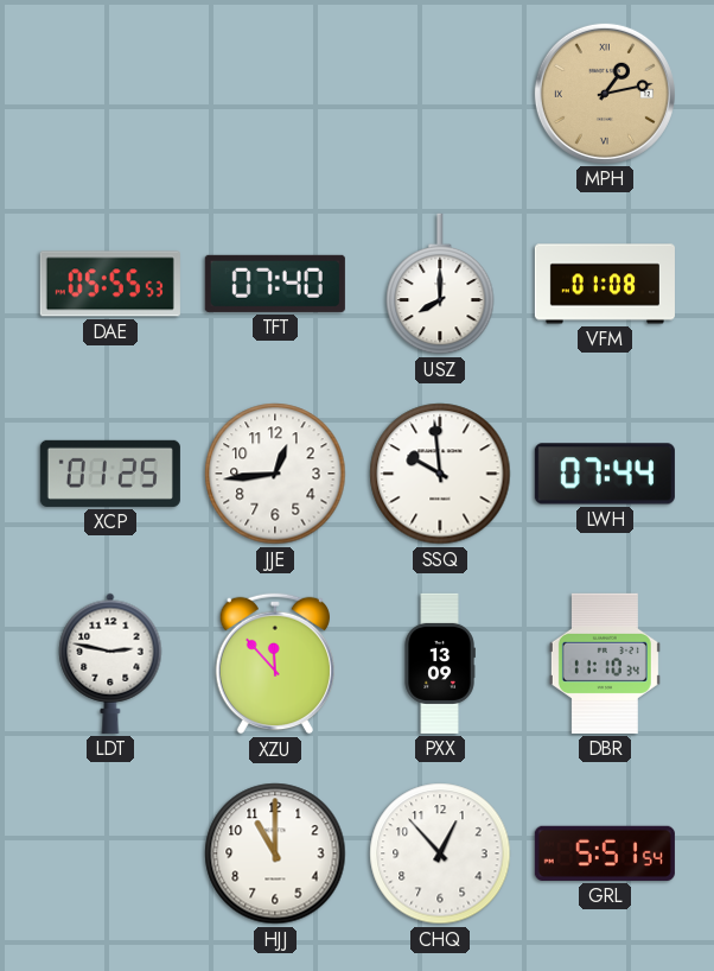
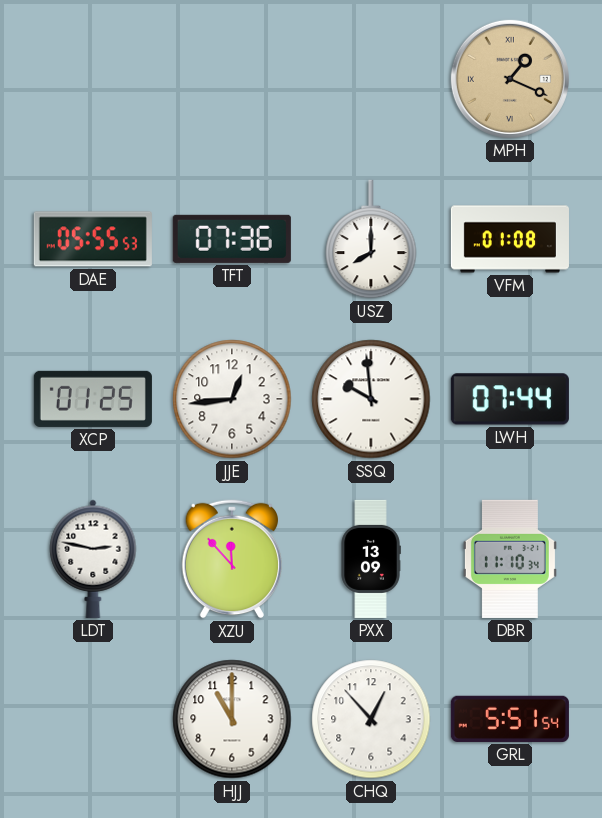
MPH: 1:13 -> 1:19 (510, 79)
TFT: 07:40 -> 07:36 (232, 239)
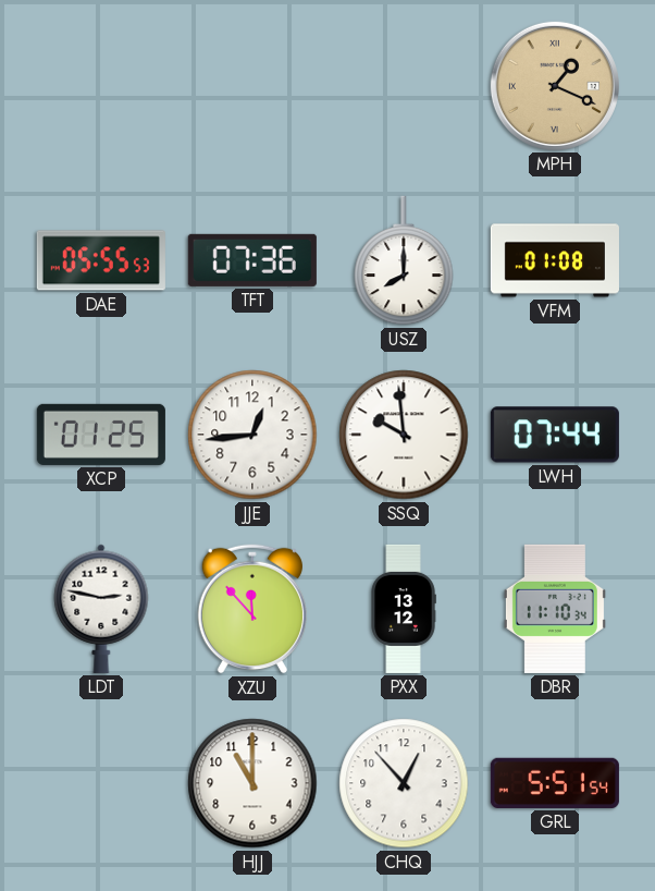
PXX: 13:09 -> 13:12 (404, 609)
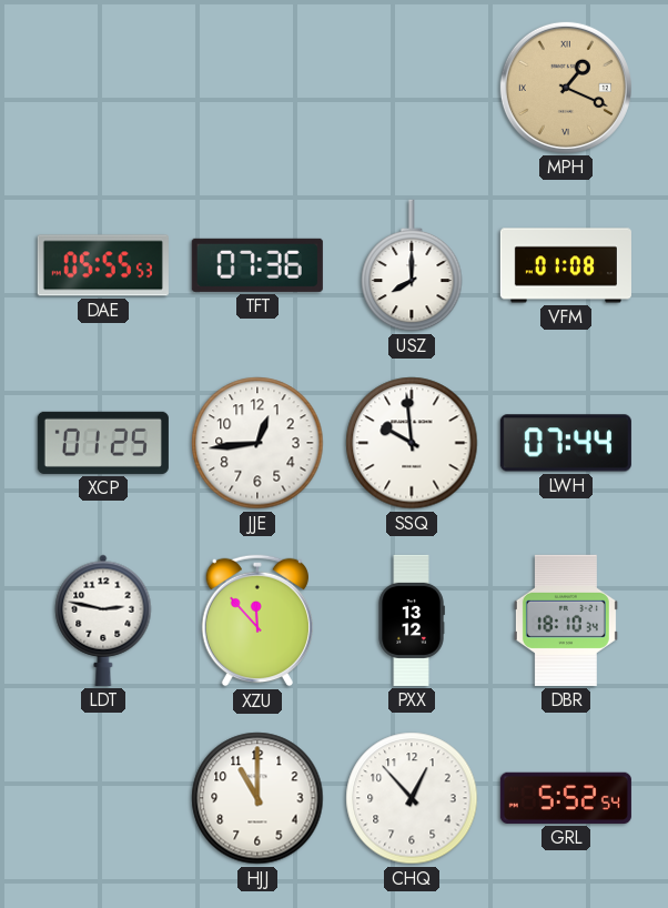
DBR: 11:10 -> 18:10 (566, 621)
GRL: 5:51 -> 5:52 (566, 798)
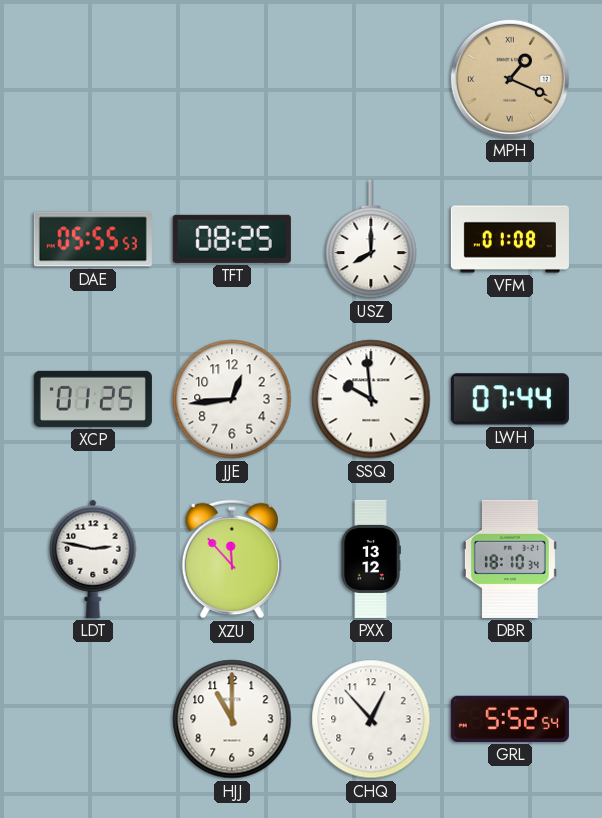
TFT: 07:36 -> 08:25 (232, 239)
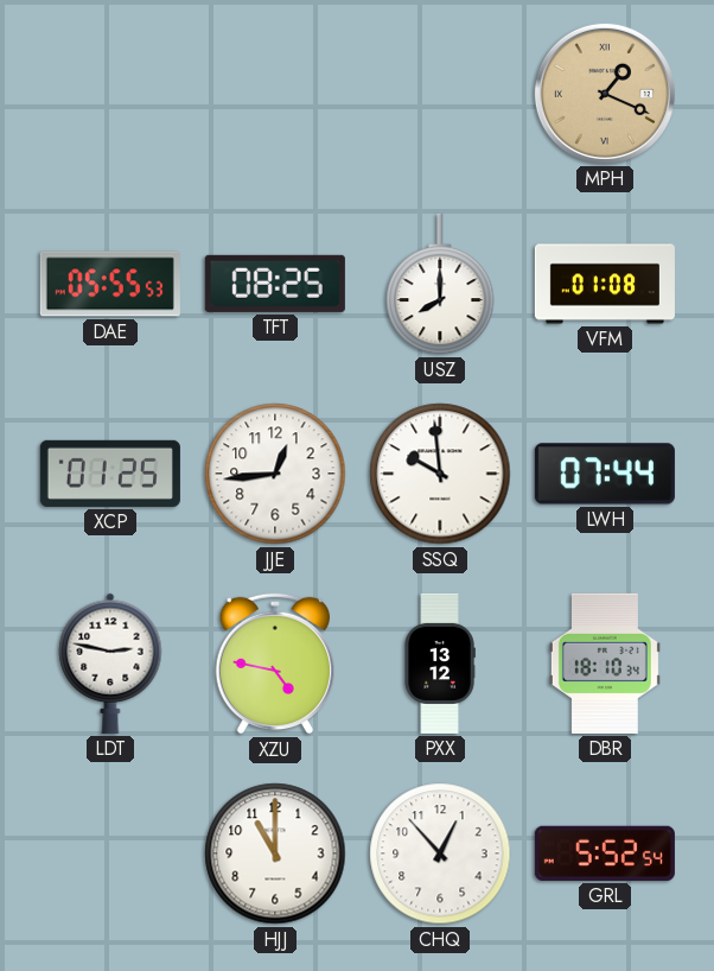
XZU: 11:53 -> 4:47 (274, 664)
